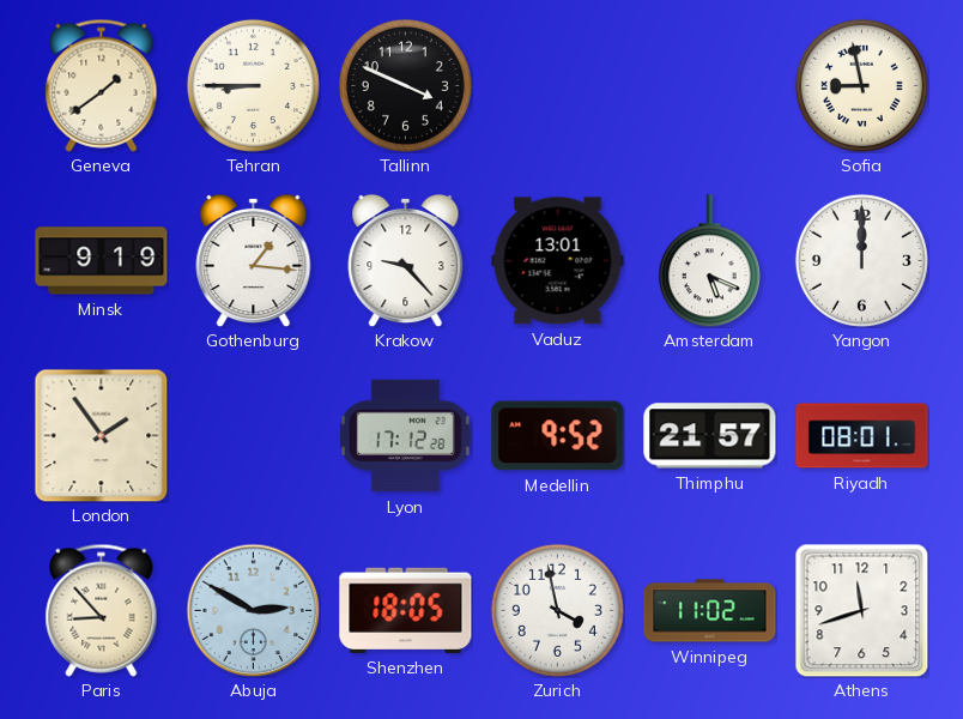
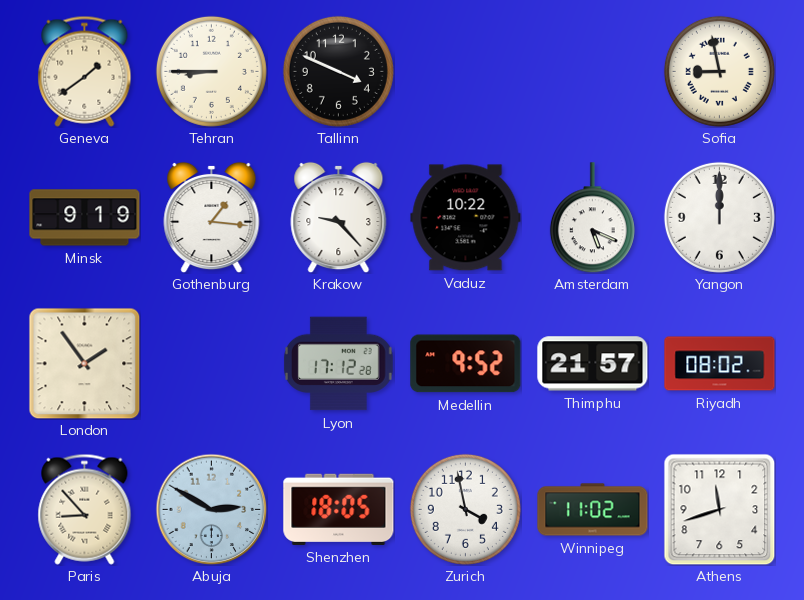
Vaduz: 13:01 -> 10:22 (466, 218)
Riyadh: 08:01 -> 08:02 (720, 364)
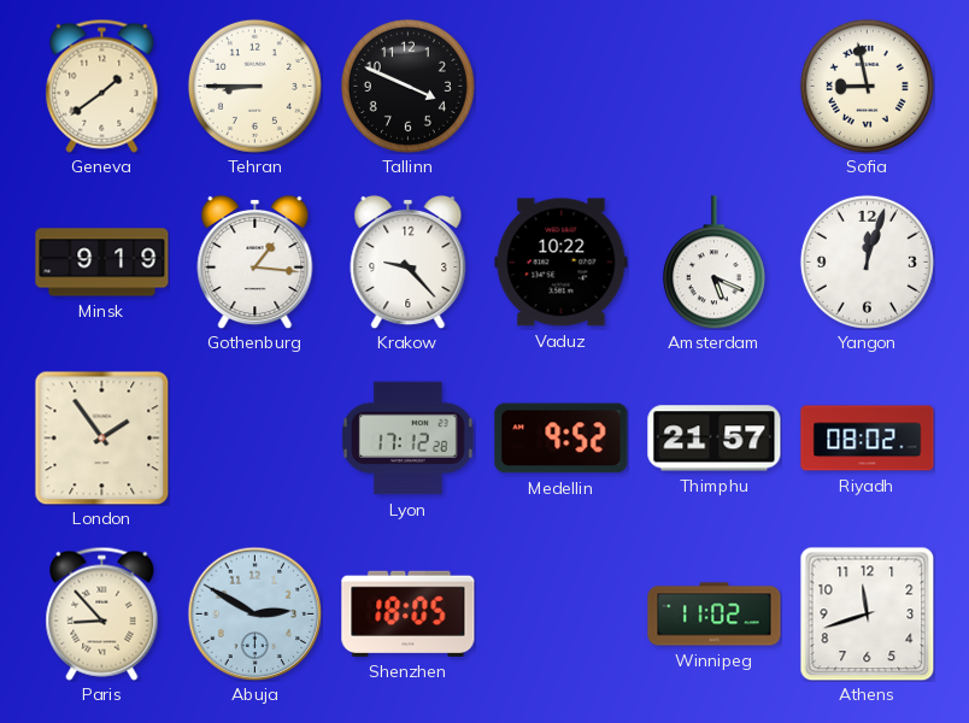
Yangon: 12:00 -> 12:03 (867, 261)
Zurich: 3:58 -> none (465, 509)
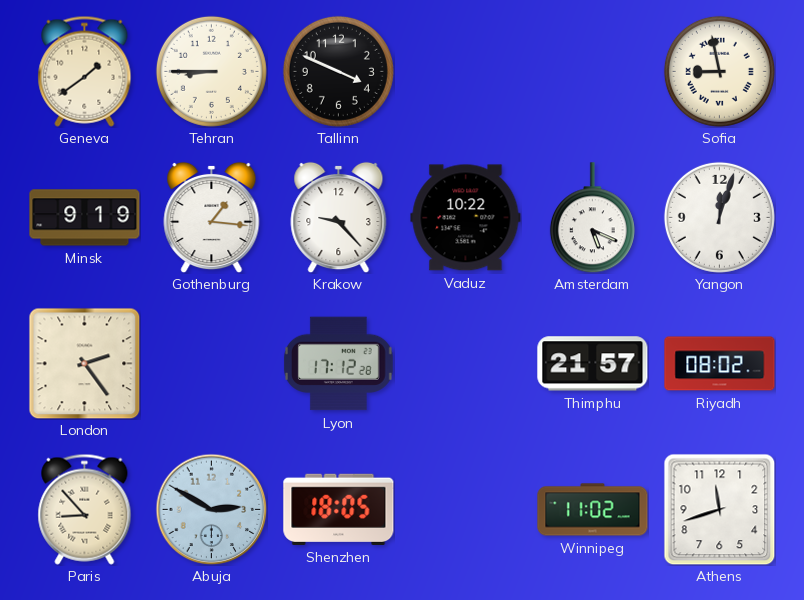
London: 1:54 -> 2:24 (84, 363)
Medellin: 9:52 -> none (562, 439)
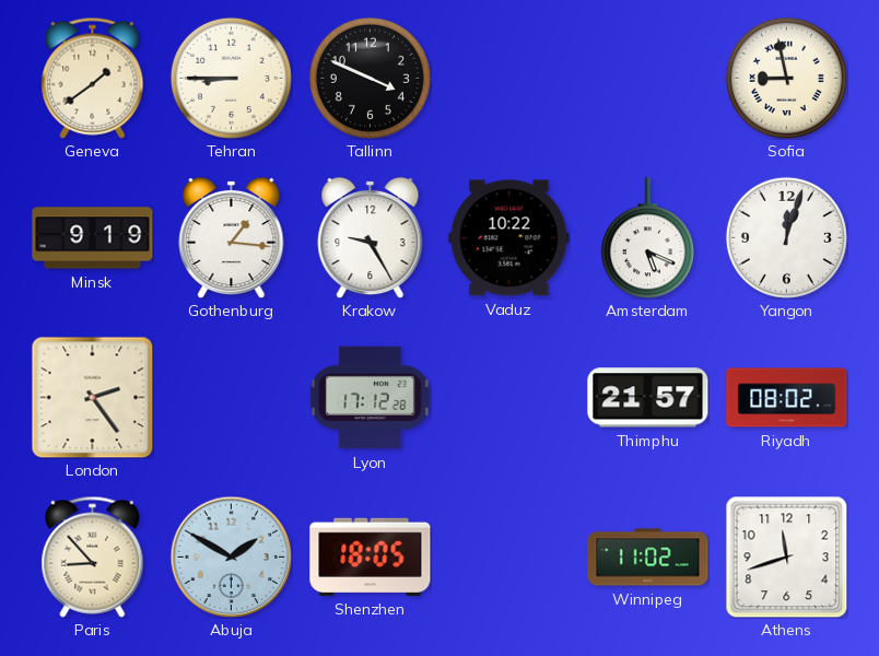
Krakow: 9:23 -> 9:25 (371, 237)
Abuja: 2:50 -> 1:50 (231, 557)
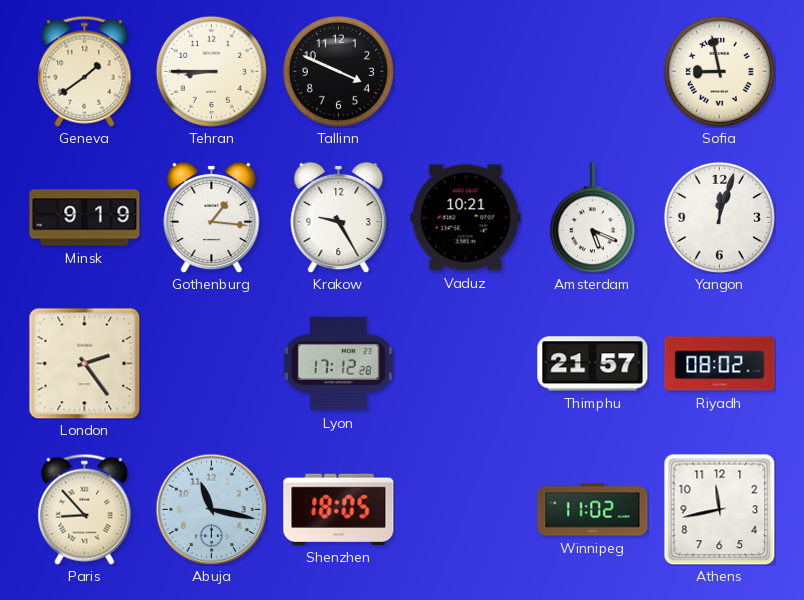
Vaduz: 10:22 -> 10:21 (466, 218)
Abuja: 1:50 -> 11:17 (211, 509)
Athens: 11:42 -> 11:43 (719, 509)
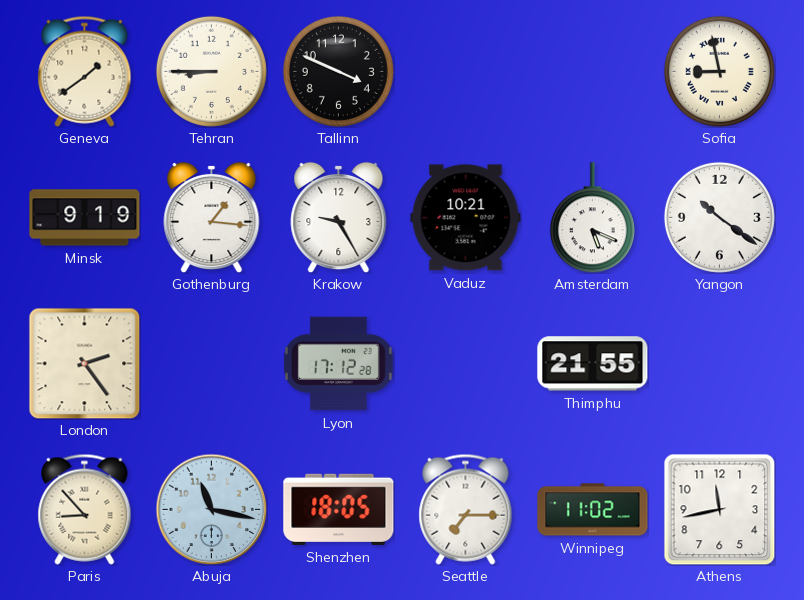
Yangon: 12:03 -> 10:21 (719, 217)
Thimphu: 21:57 -> 21:55 (593, 364)
Riyadh: 08:02 -> none (720, 364)
Seattle: none -> 7:15 (466, 509)
